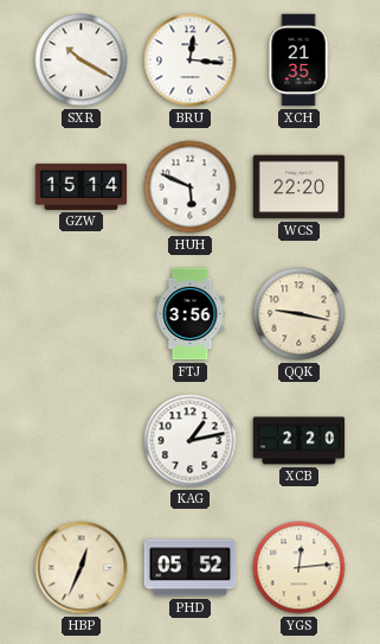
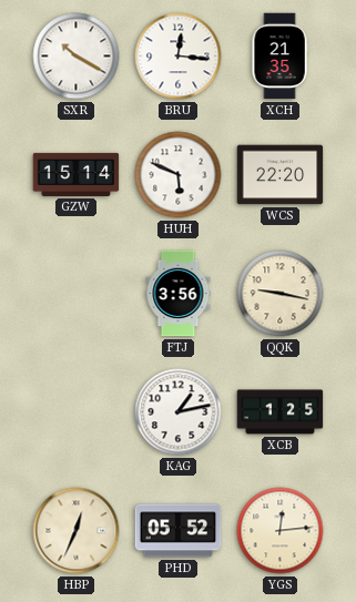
XCB: 2:20 -> 1:25 (281, 412)
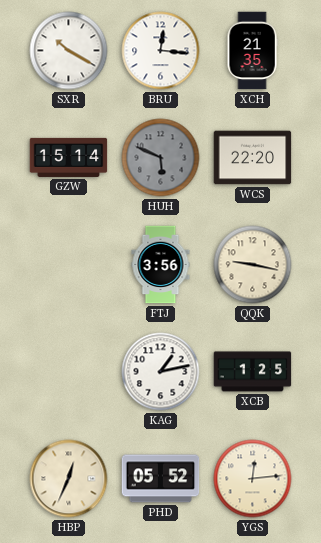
HUH dial: white -> grey (161, 158)
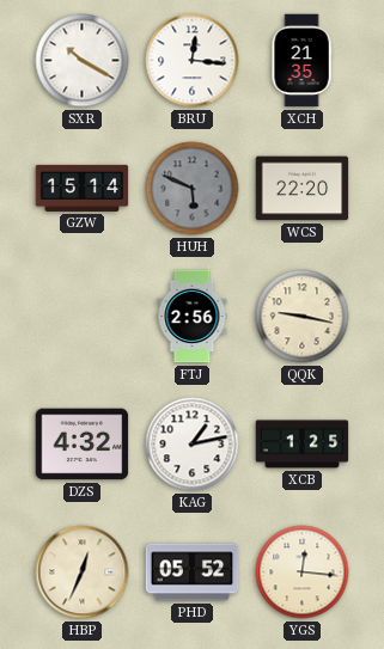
FTJ: 3:56 -> 2:56 (193, 317)
DZS: none -> 4:32 (83, 445)
YGS: 12:14 -> 12:16 (303, 573)
